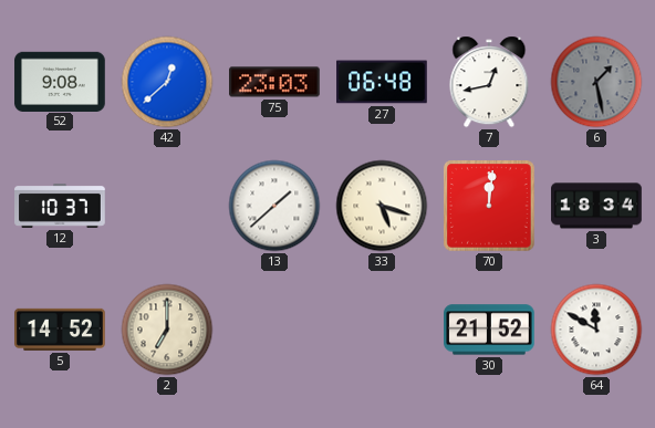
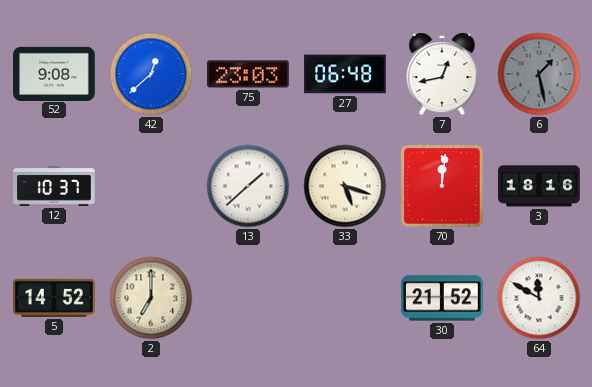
3: 18:34 -> 18:16 (539, 186)
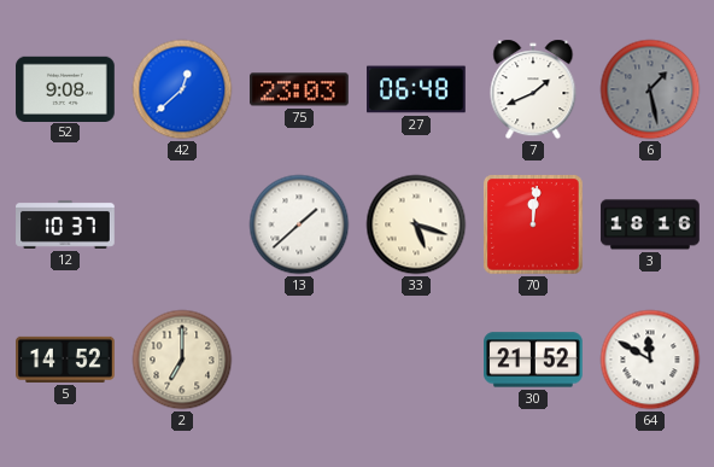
7: 12:43 -> 1:41 (533, 89)
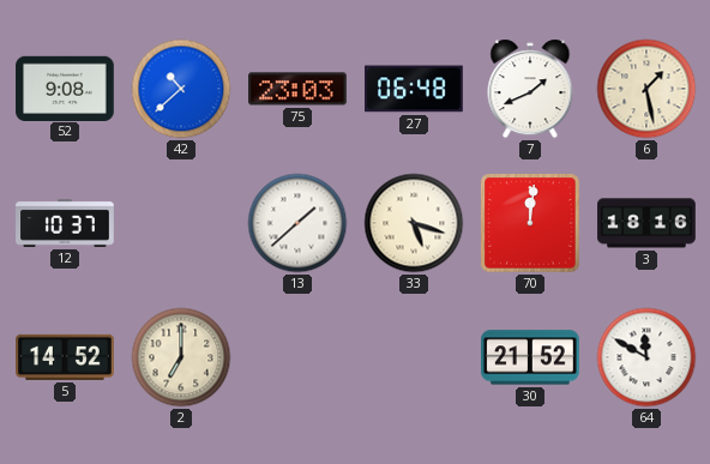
42: 12:38 -> 10:38 (181, 89)
6 dial: grey -> cream (646, 89)
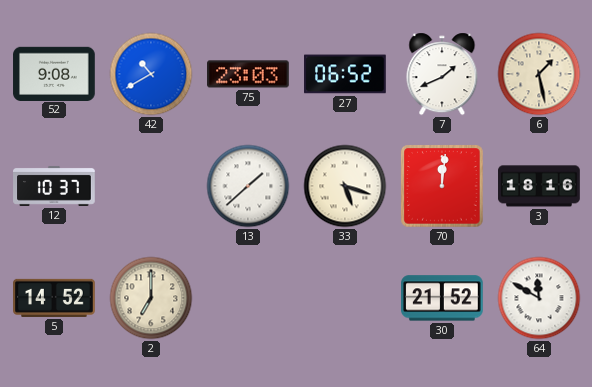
42: 10:38 -> 10:40 (151, 74)
27: 06:48 -> 06:52 (345, 74)
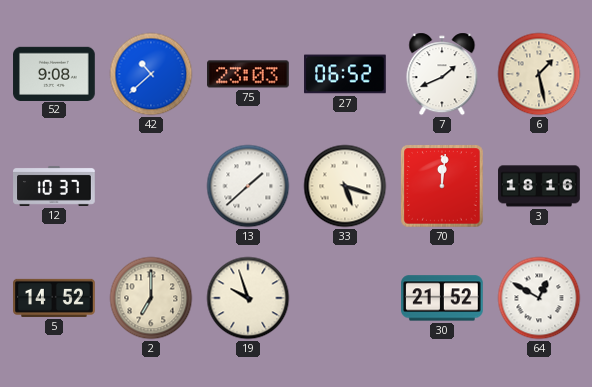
42: 10:40 -> 10:38 (151, 74)
19: none -> 9:57 (248, 298)
64: 11:50 -> 12:50 (539, 298)
